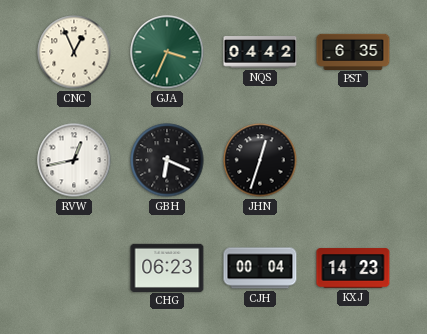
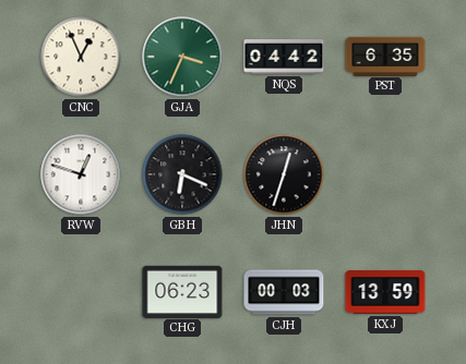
RVW: 12:43 -> 12:48 (81, 174)
CJH: 00:04 -> 00:03 (284, 292)
KXJ: 14:23 -> 13:59 (385, 292)
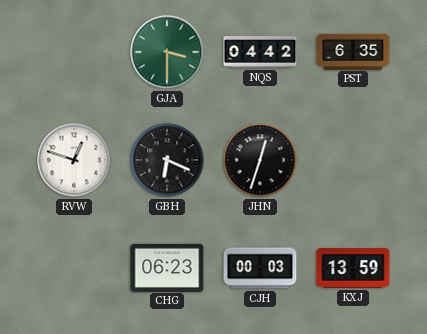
CNC: 12:56 -> none (81, 57)
GJA: 3:34 -> 3:30 (167, 52)
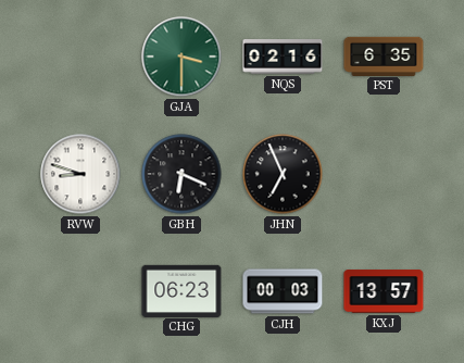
NQS: 04:42 -> 02:16 (283, 57)
RVW: 12:48 -> 8:48 (80, 174)
JHN: 12:33 -> 6:56 (283, 174)
KXJ: 13:59 -> 13:57 (384, 291)
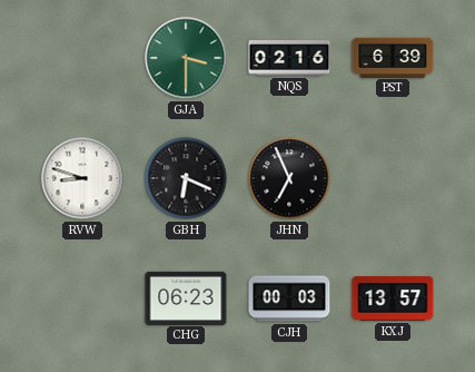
PST: 6:35 -> 6:39 (393, 57)
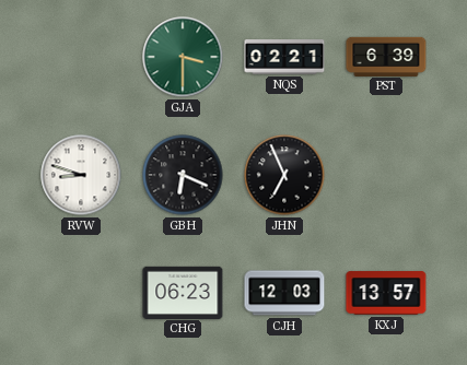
NQS: 02:16 -> 02:21 (284, 57)
CJH: 00:03 -> 12:03 (284, 293)
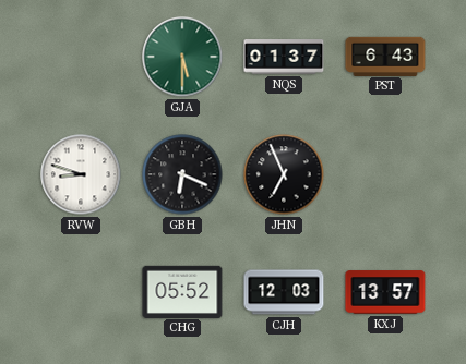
GJA: 3:30 -> 5:30 (182, 57)
NQS: 02:21 -> 01:37 (284, 57)
PST: 6:39 -> 6:43 (385, 56)
CHG: 06:23 -> 05:52 (182, 291)
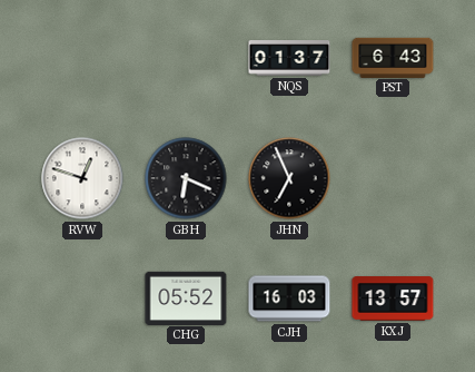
GJA: 5:30 -> none (182, 57)
RVW: 8:48 -> 12:48 (82, 178)
CJH: 12:03 -> 16:03 (289, 298)
